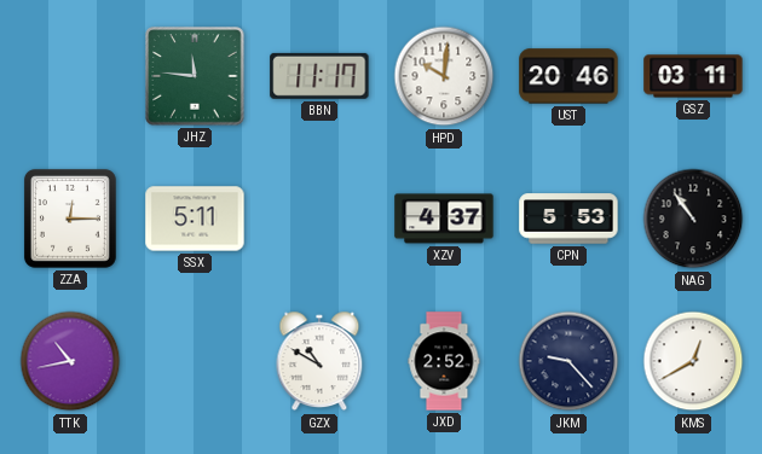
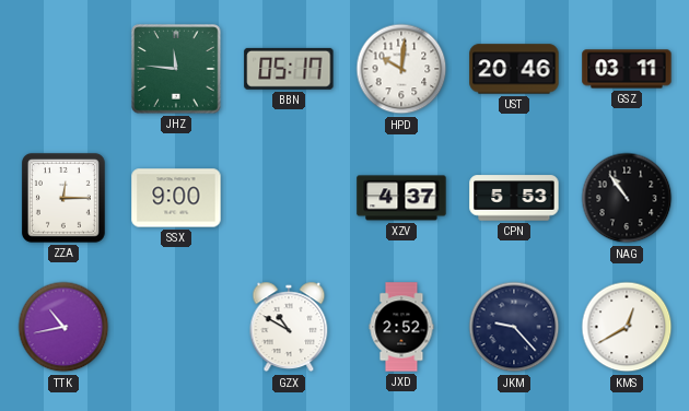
BBN: 11:17 -> 05:17 (289, 69)
SSX: 5:11 -> 9:00 (176, 198)
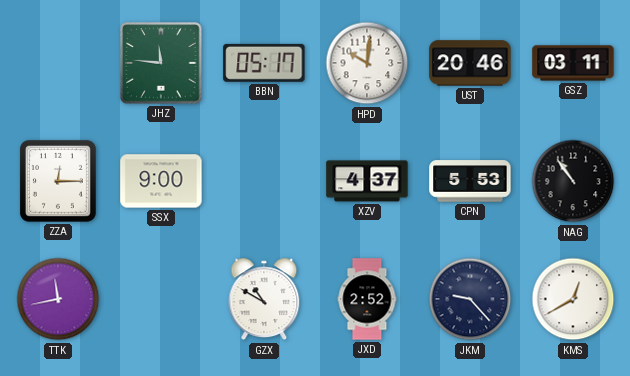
TTK: 10:43 -> 11:43 (58, 299)
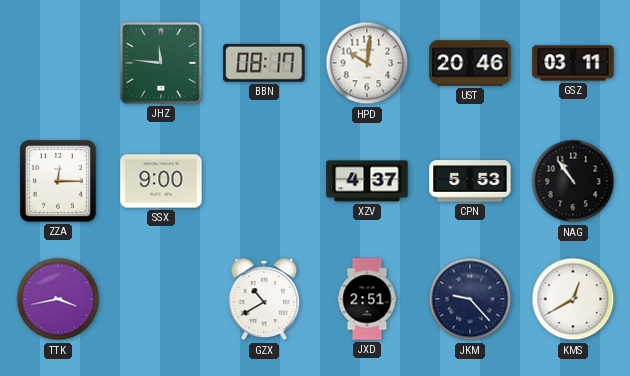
BBN: 05:17 -> 08:17 (264, 63)
TTK: 11:43 -> 3:43 (58, 299)
GZX: 10:50 -> 10:40 (264, 299)
JXD: 2:52 -> 2:51 (367, 299)
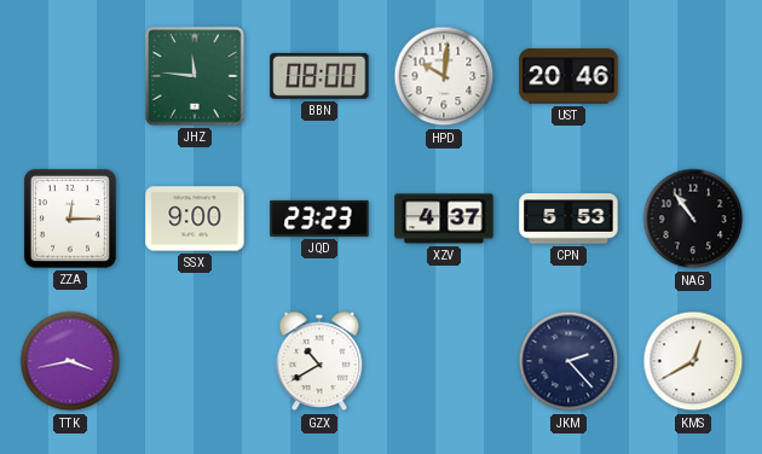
BBN: 08:17 -> 08:00 (319, 76)
GSZ: 03:11 -> none (573, 63)
JQD: none -> 23:23 (319, 219)
JXD: 2:51 -> none (367, 299)
JKM: 9:23 -> 2:23 (568, 361)
